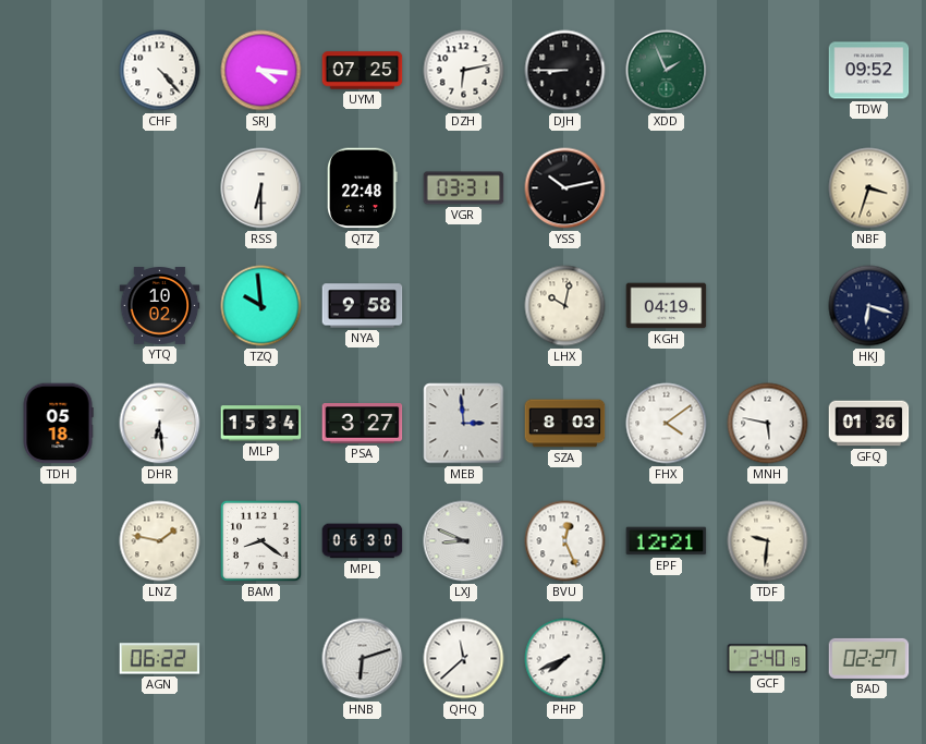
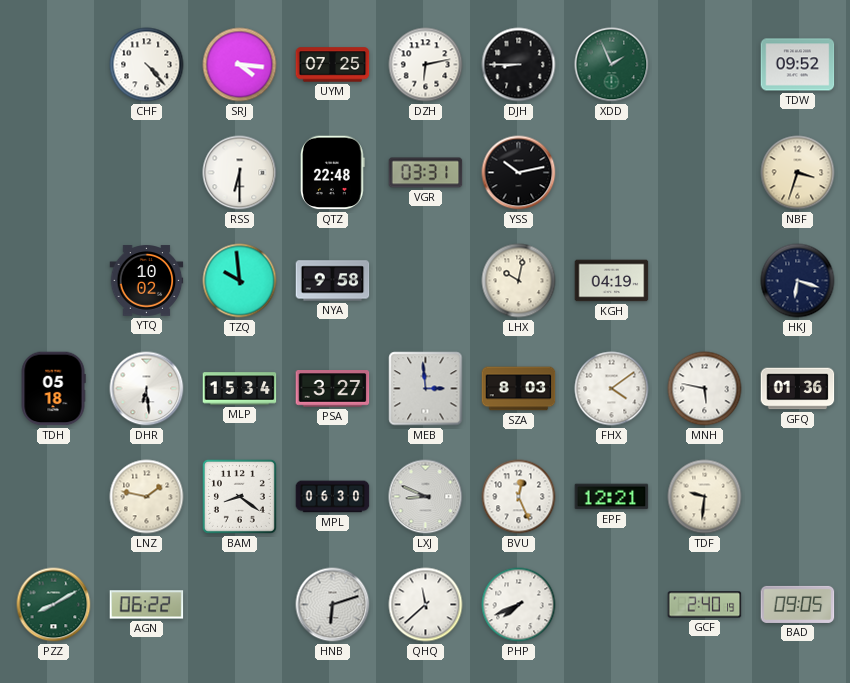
PZZ: none -> 8:10 (54, 605)
BAD: 02:27 -> 09:05 (798, 604)
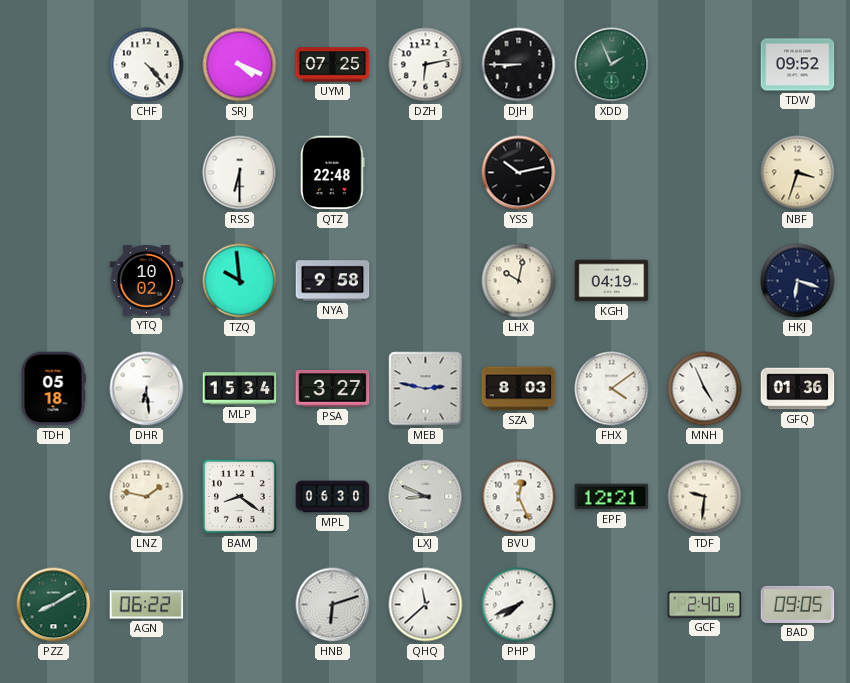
SRJ: 4:16 -> 4:19 (240, 65)
VGR: 03:31 -> none (426, 173)
MEB: 2:59 -> 2:47 (426, 389)
MNH: 5:47 -> 4:56 (705, 389)
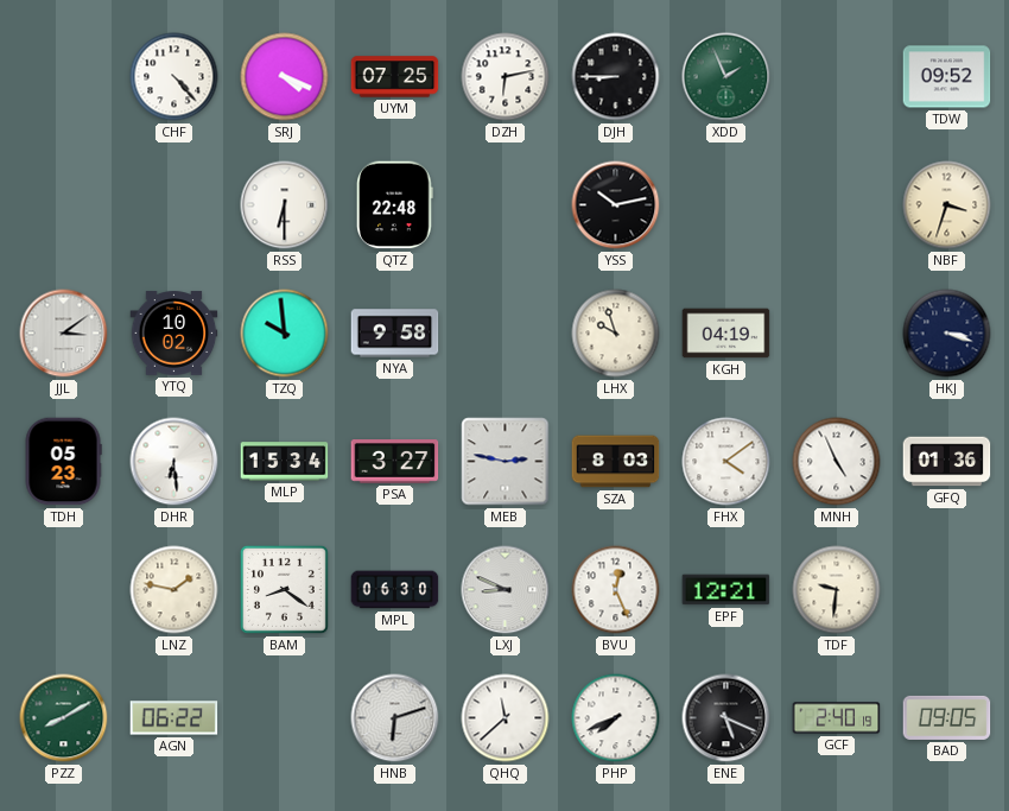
JJL: none -> 3:09 (64, 334)
LHX: 10:02 -> 9:57 (616, 334)
HKJ: 6:18 -> 3:18 (947, 334)
TDH: 05:18 -> 05:23 (63, 462)
ENE: none -> 5:19 (726, 718)
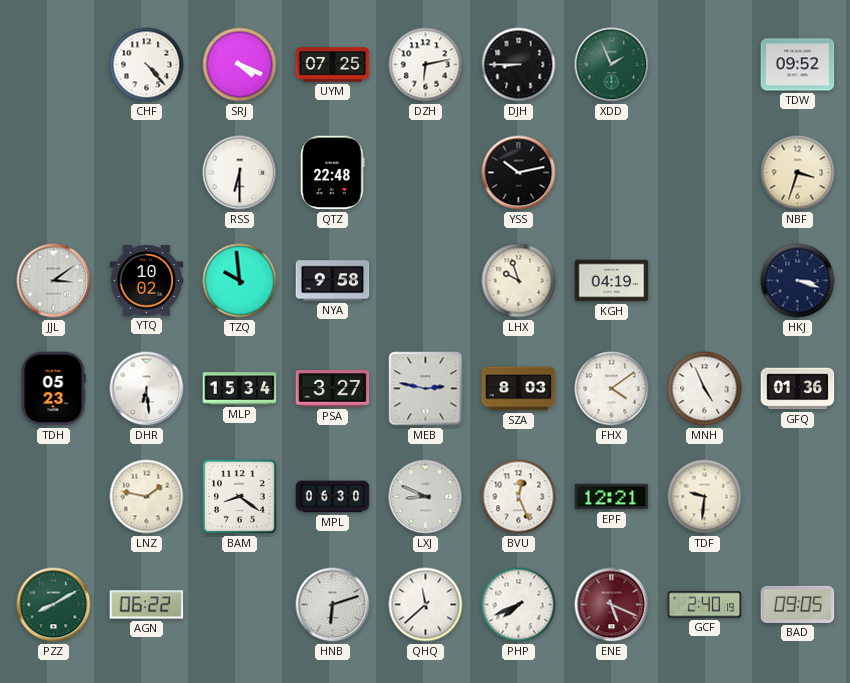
ENE dial: black -> burgundy (612, 605)
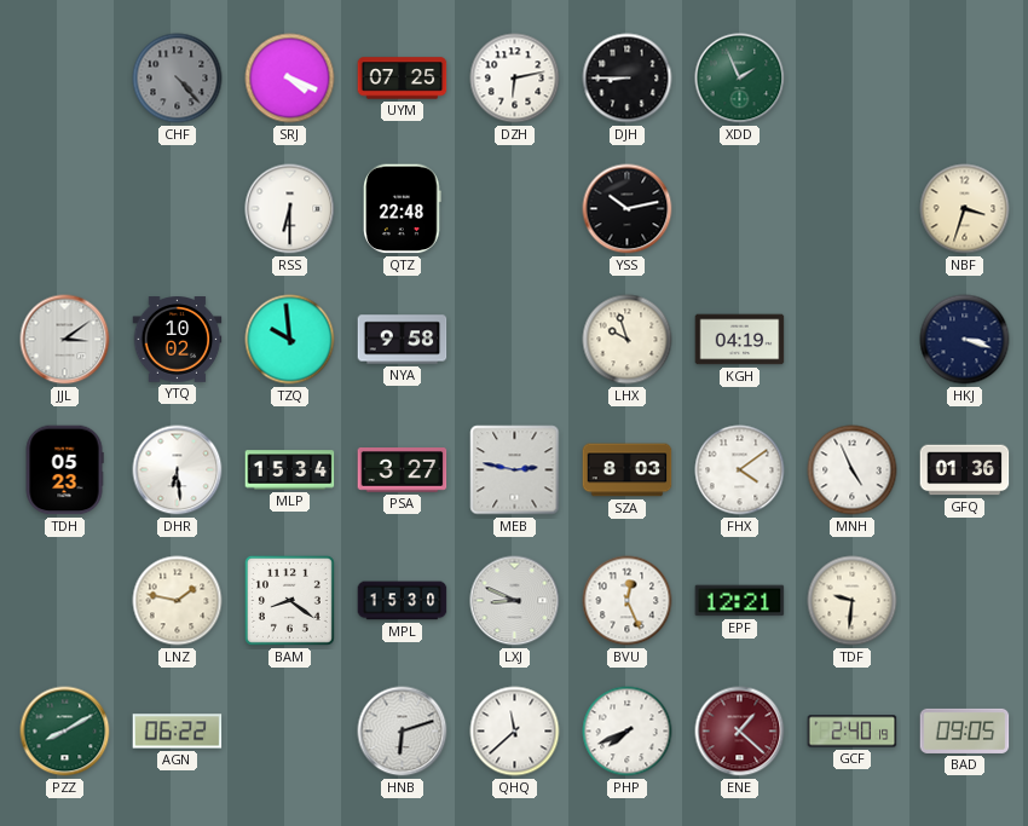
CHF dial: white -> grey (178, 79)
TDW: 09:52 -> none (798, 65)
MPL: 06:30 -> 15:30 (403, 601)
ENE: 5:19 -> 1:22 (740, 732)
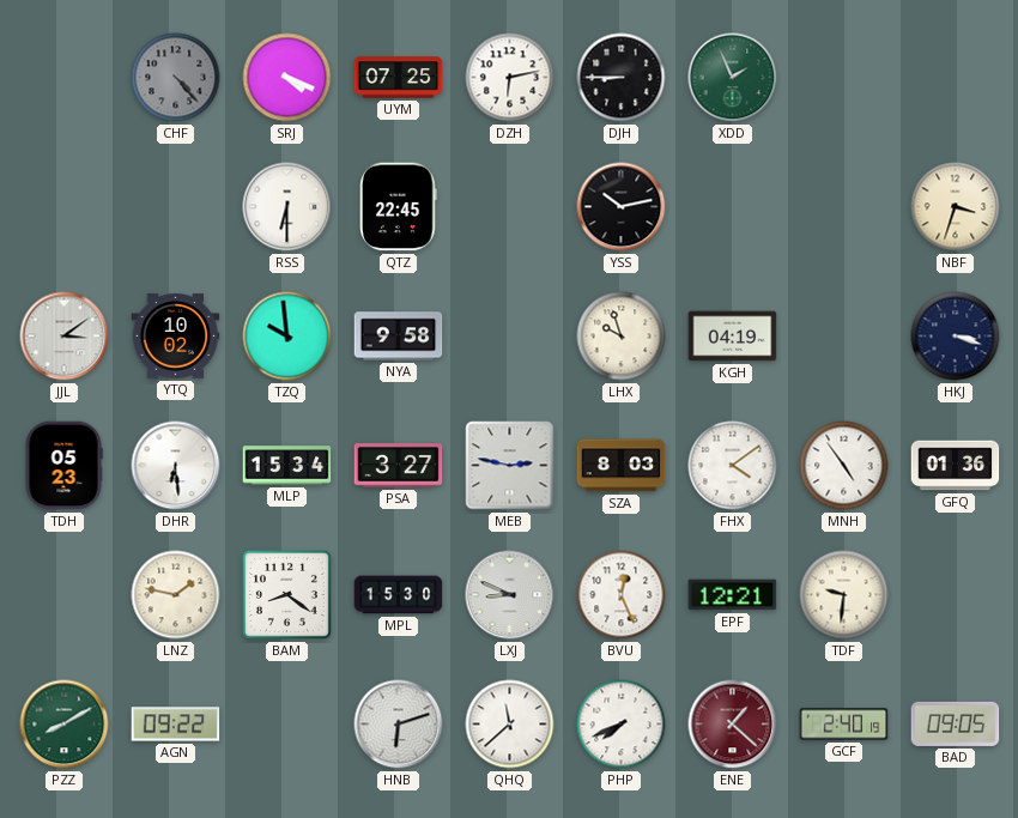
QTZ: 22:48 -> 22:45 (399, 207)
MNH: 4:56 -> 4:54 (844, 466)
AGN: 06:22 -> 09:22 (176, 725)
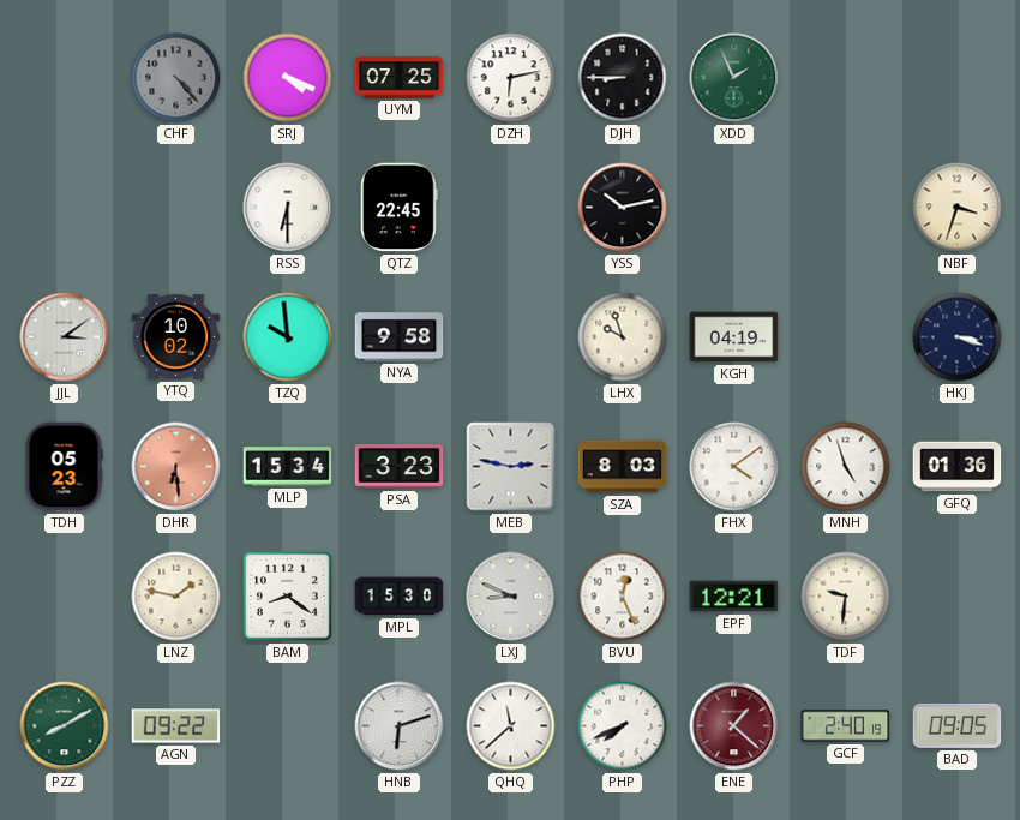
DHR dial: white -> salmon (176, 467)
PSA: 3:27 -> 3:23 (400, 467)
MNH: 4:54 -> 4:57 (846, 467)
